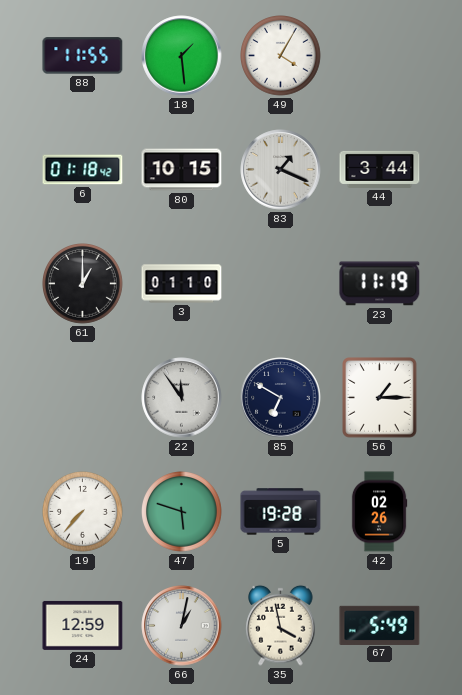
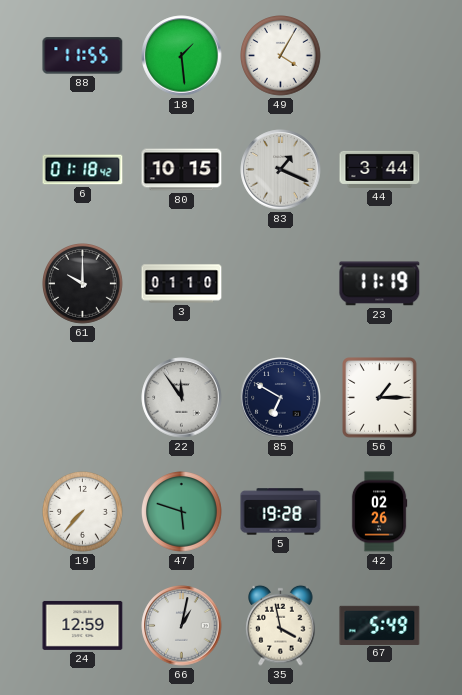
61: 1:00 -> 10:00 (83, 284)
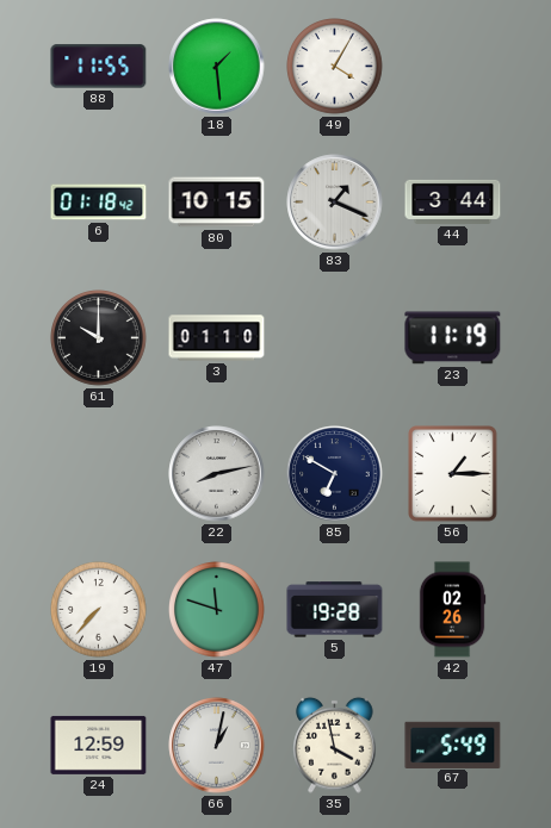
22: 11:54 -> 8:13 (217, 474)
47: 5:48 -> 11:48 (217, 610)
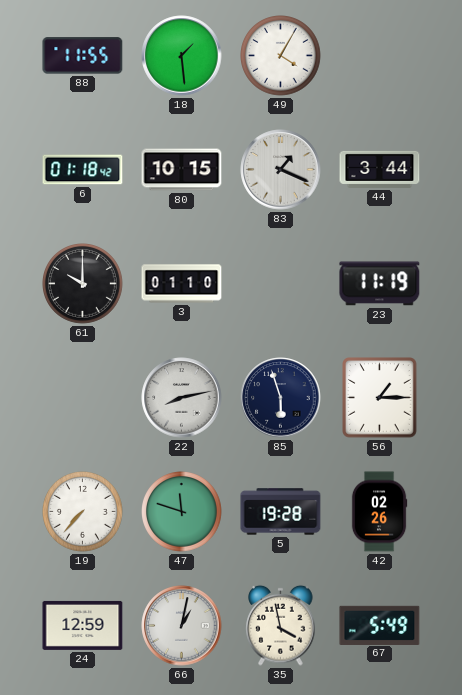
85: 6:50 -> 5:57 (281, 398)
